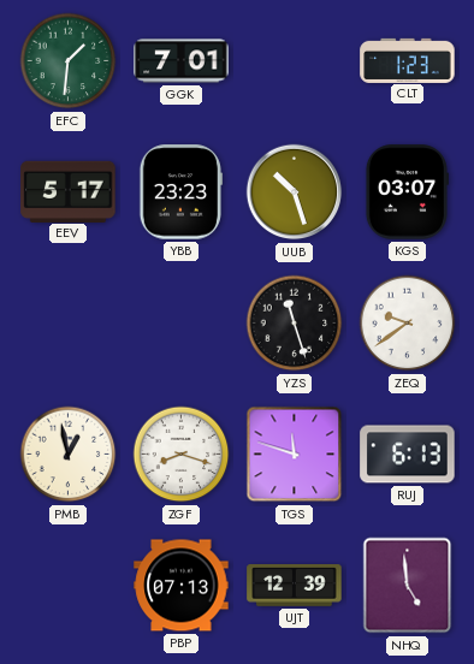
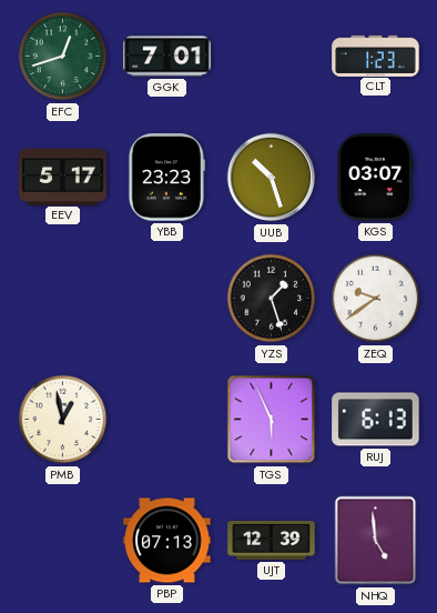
EFC: 1:31 -> 12:42 (63, 57)
YZS: 11:27 -> 1:27 (272, 299)
ZGF: 8:18 -> none (182, 455)
TGS: 11:48 -> 5:56 (272, 420)
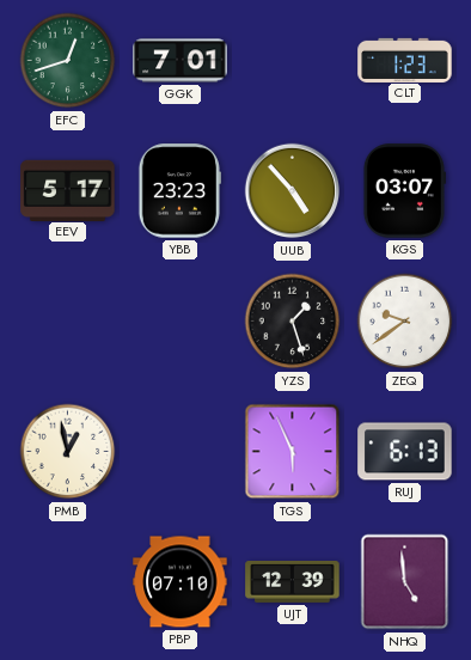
UUB: 10:27 -> 4:53 (293, 191)
PBP: 07:13 -> 07:10 (181, 582)
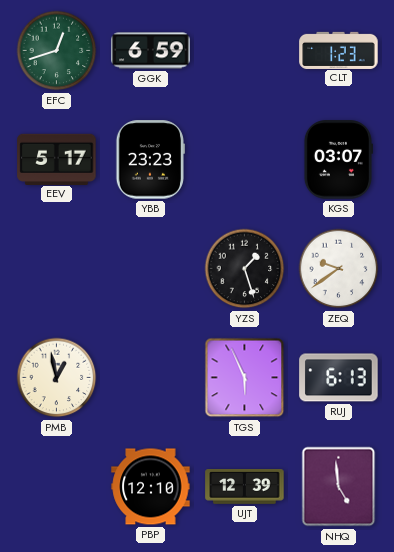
GGK: 7:01 -> 6:59 (151, 51)
UUB: 4:53 -> none (293, 191)
PBP: 07:10 -> 12:10 (151, 487)
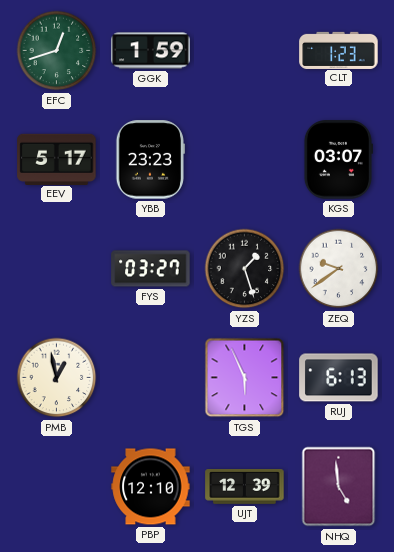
GGK: 6:59 -> 1:59 (151, 51)
FYS: none -> 03:27 (151, 269)
